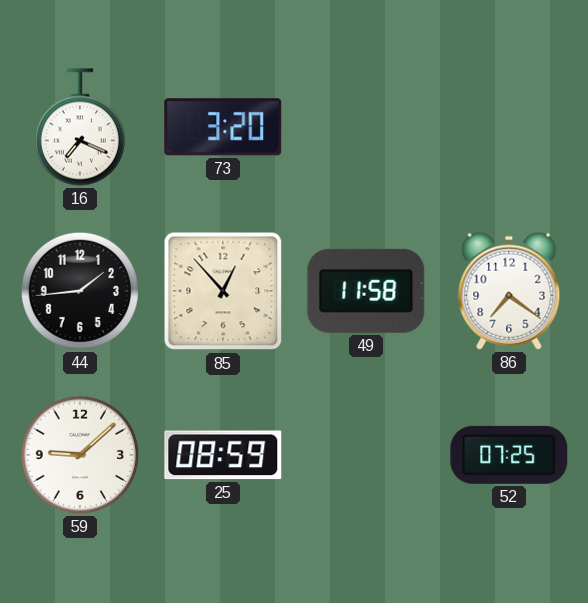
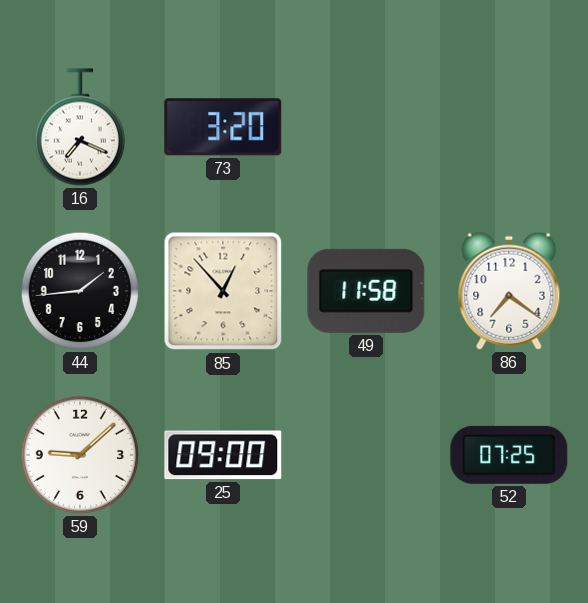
25: 08:59 -> 09:00 (223, 455)
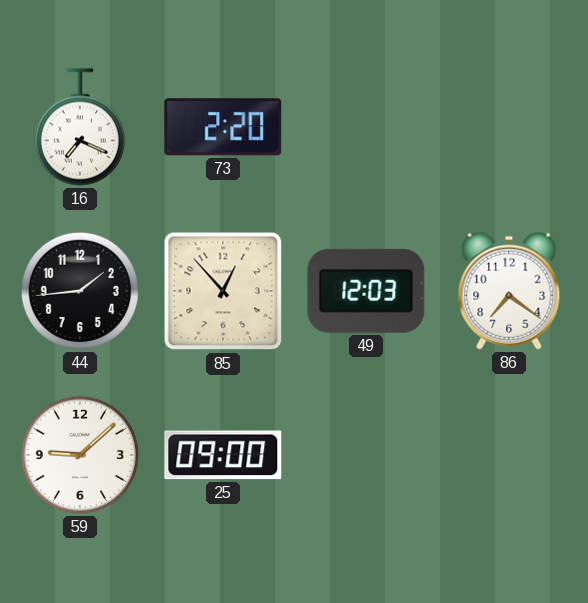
73: 3:20 -> 2:20 (223, 127)
49: 11:58 -> 12:03 (366, 291)
52: 07:25 -> none (509, 455)
